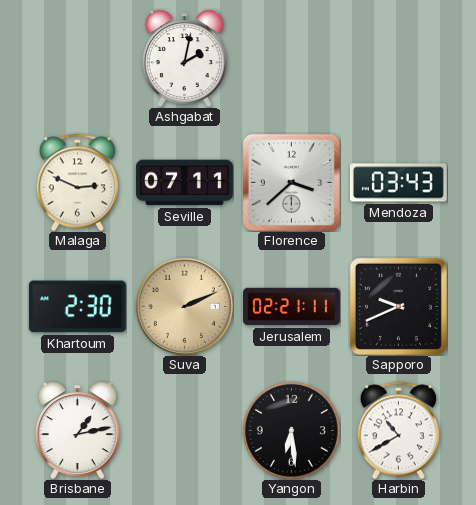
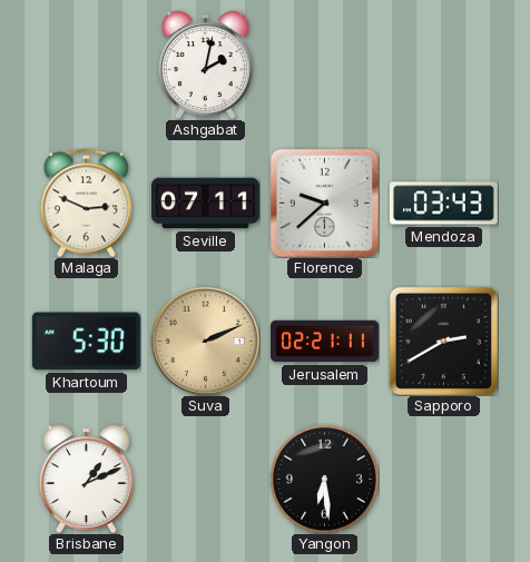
Florence: 3:38 -> 9:38 (324, 203)
Khartoum: 2:30 -> 5:30 (86, 342)
Sapporo: 9:41 -> 2:40 (443, 341)
Brisbane: 1:13 -> 1:11 (86, 479)
Harbin: 10:40 -> none (398, 430)
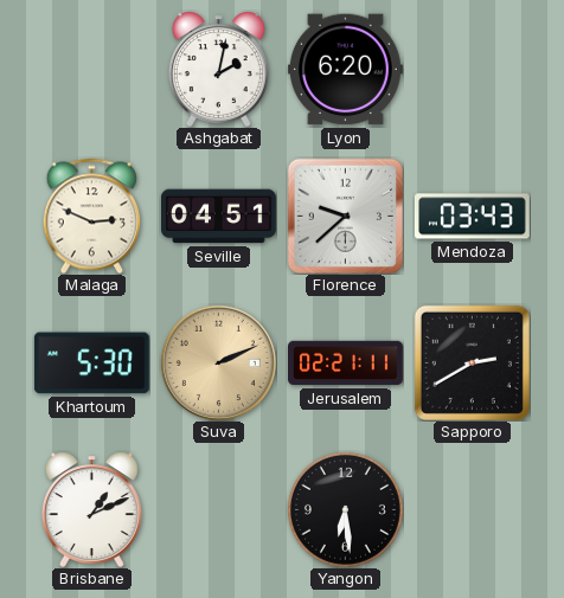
Lyon: none -> 6:20 (345, 70)
Seville: 07:11 -> 04:51 (218, 217)
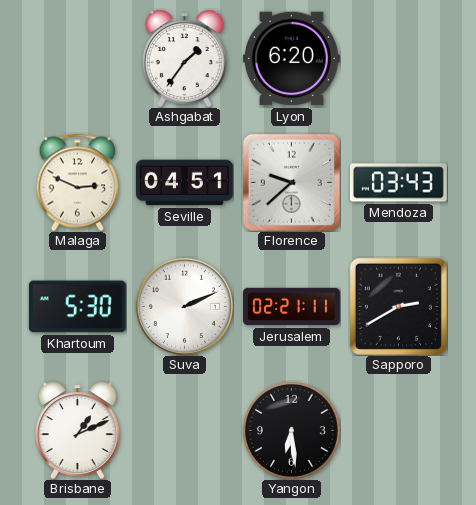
Ashgabat: 2:02 -> 1:36 (184, 58)
Suva dial: champagne -> white (184, 306)
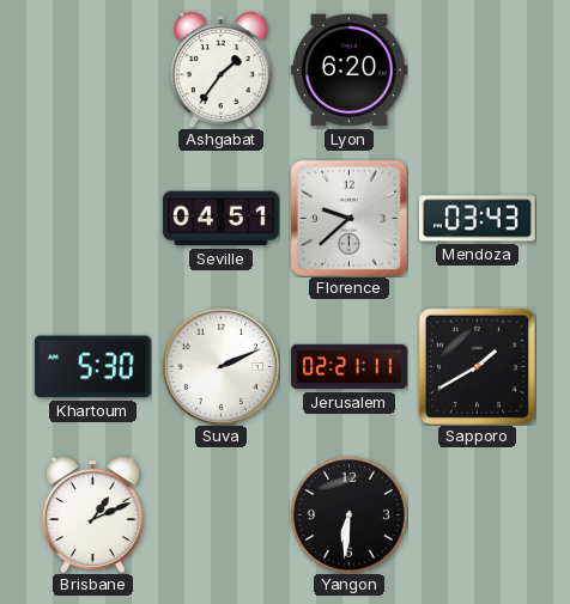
Malaga: 2:49 -> none (77, 182)
Sapporo: 2:40 -> 1:40 (477, 366)
Yangon: 6:29 -> 6:31 (348, 514)
